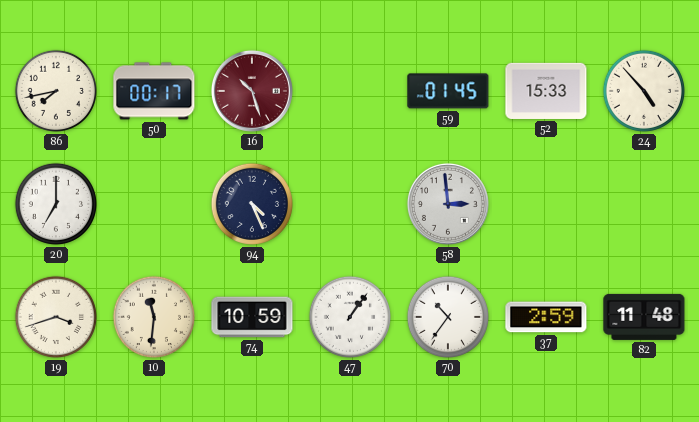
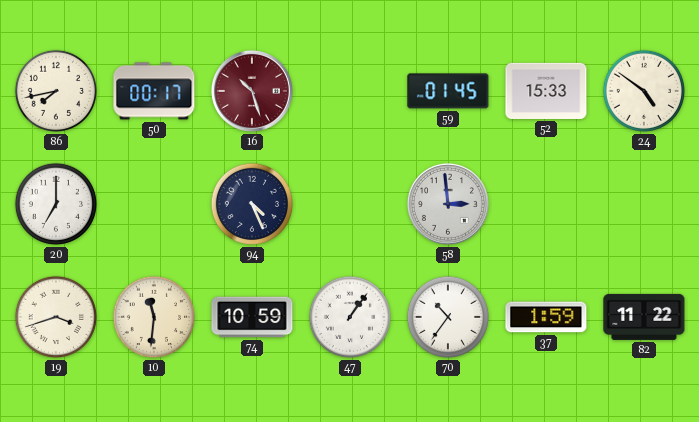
24: 4:53 -> 4:51 (644, 91)
37: 2:59 -> 1:59 (546, 317)
82: 11:48 -> 11:22 (644, 317)
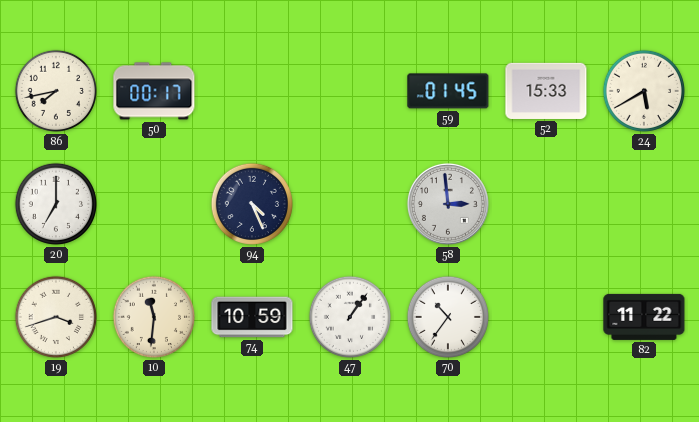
16: 10:27 -> none (252, 91)
24: 4:51 -> 5:40 (644, 91)
37: 1:59 -> none (546, 317)
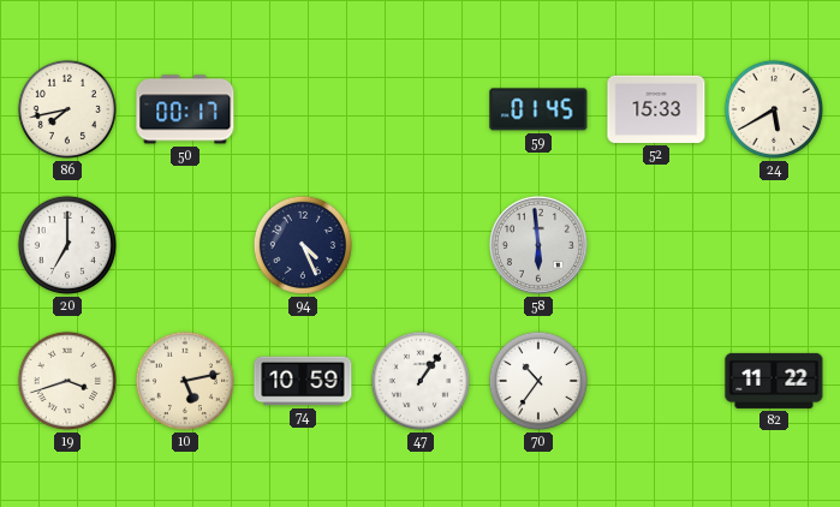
58: 2:59 -> 5:59 (538, 245)
10: 11:31 -> 5:13 (185, 381)
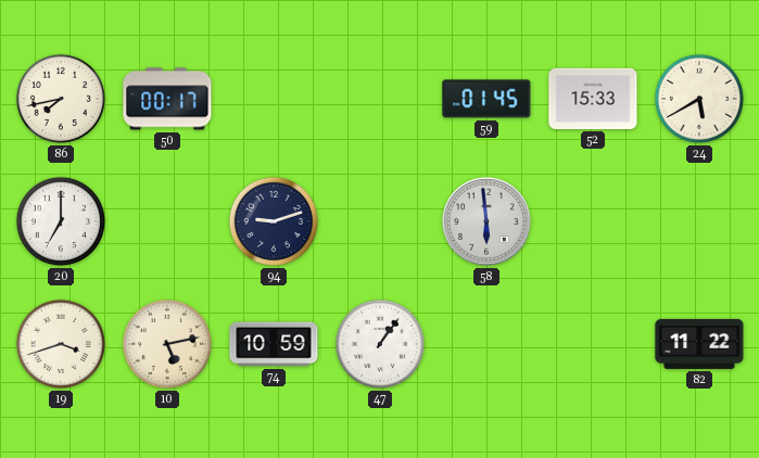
94: 4:26 -> 9:12 (274, 221)
70: 10:36 -> none (538, 381)
